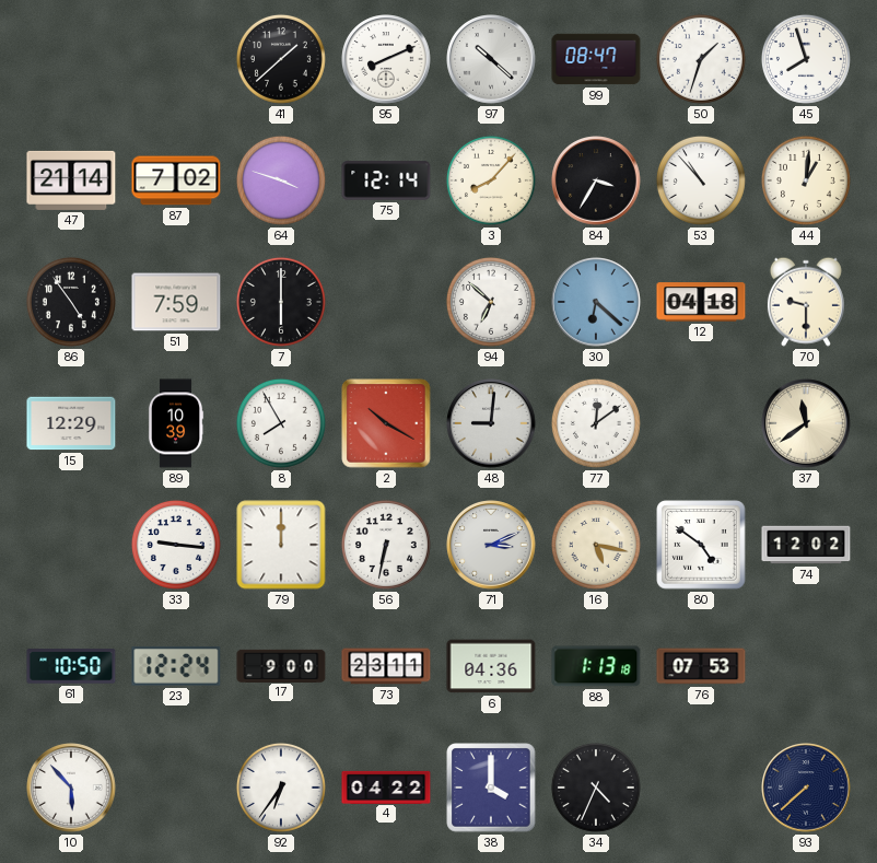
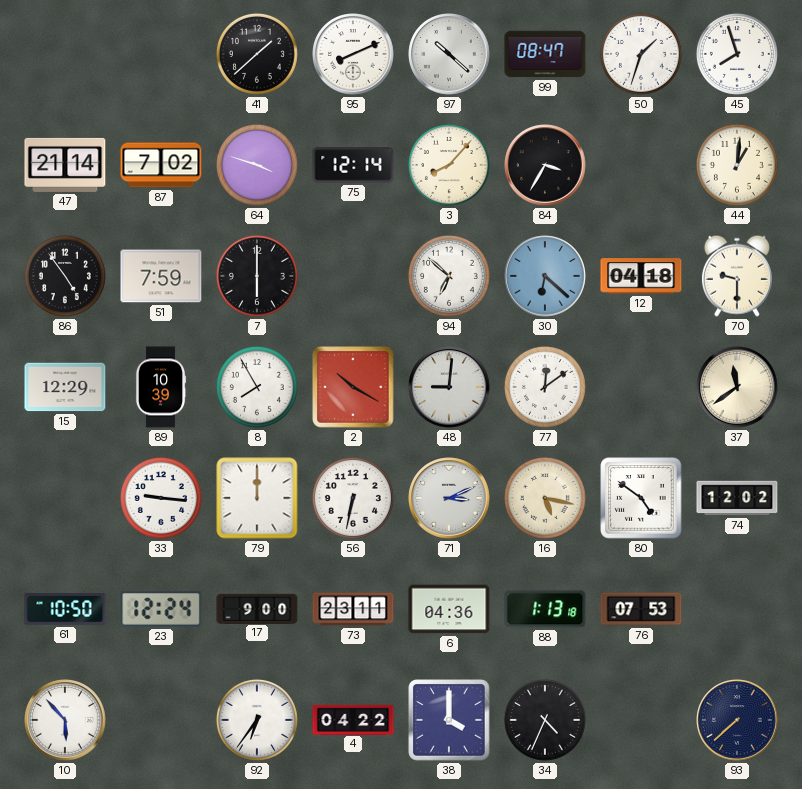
53: 10:53 -> none (701, 180)
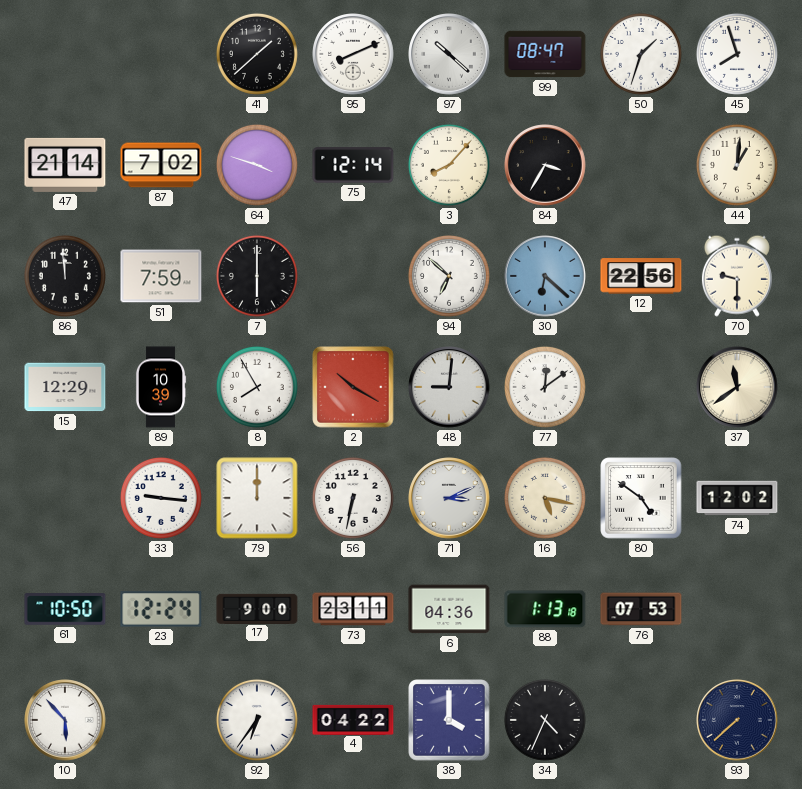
86: 4:54 -> 11:59 (65, 276)
12: 04:18 -> 22:56 (641, 276)
